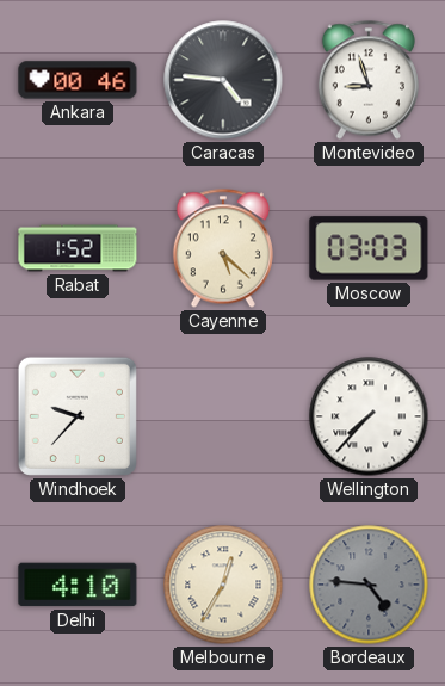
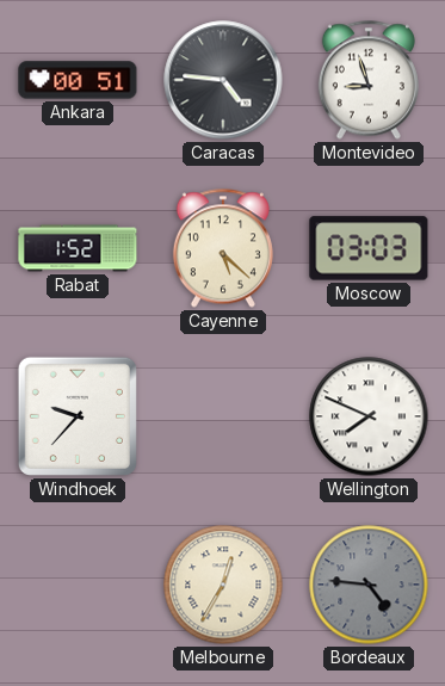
Ankara: 00:46 -> 00:51 (78, 80)
Wellington: 7:37 -> 7:49 (369, 416)
Delhi: 4:10 -> none (78, 585)
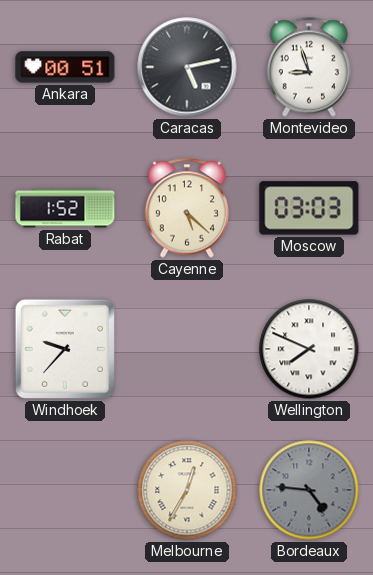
Caracas: 4:46 -> 5:13 (187, 67)
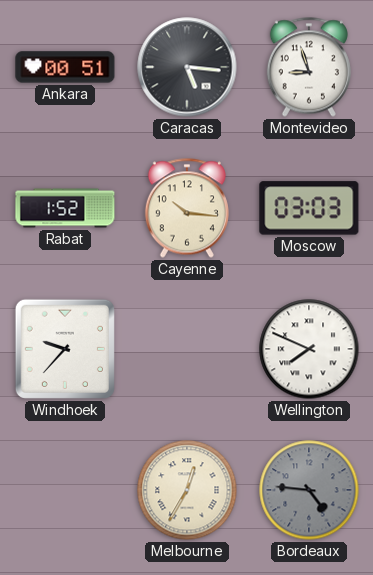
Caracas: 5:13 -> 5:16 (187, 67)
Cayenne: 5:22 -> 10:16 (187, 208)
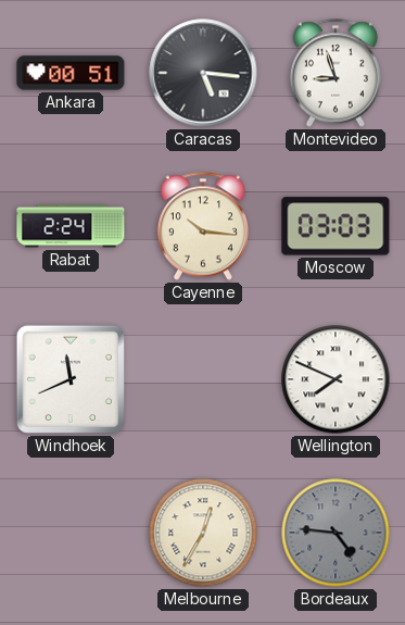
Rabat: 1:52 -> 2:24 (71, 226)
Windhoek: 9:37 -> 11:41 (71, 379)
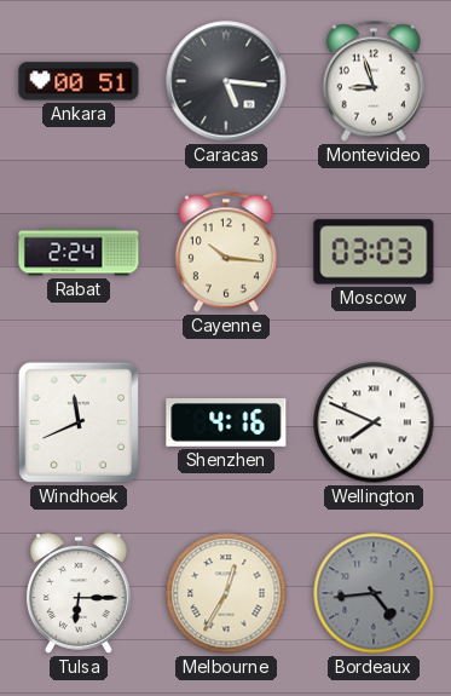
Shenzhen: none -> 4:16 (226, 424)
Tulsa: none -> 6:15 (79, 593)
Bordeaux: 4:46 -> 4:44 (374, 593)
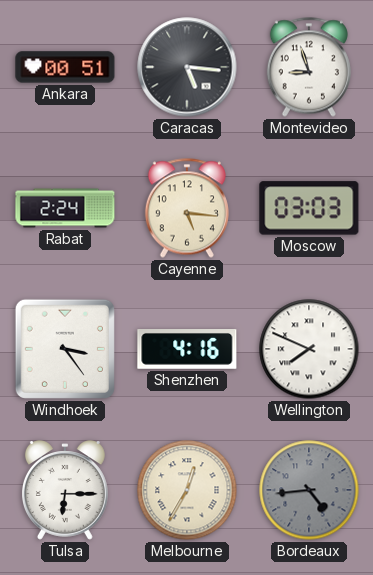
Cayenne: 10:16 -> 5:16 (187, 208)
Windhoek: 11:41 -> 3:24 (65, 349)
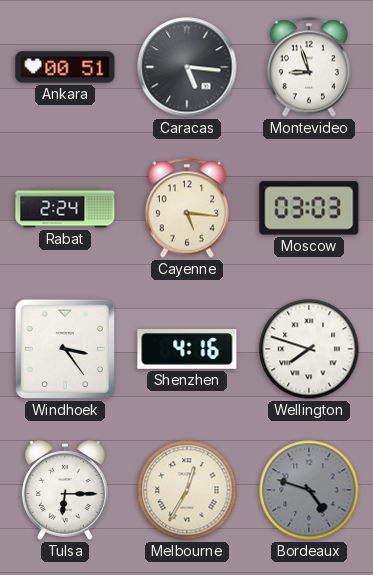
Wellington: 7:49 -> 7:48 (309, 349)
Bordeaux: 4:44 -> 4:48 (309, 490)
